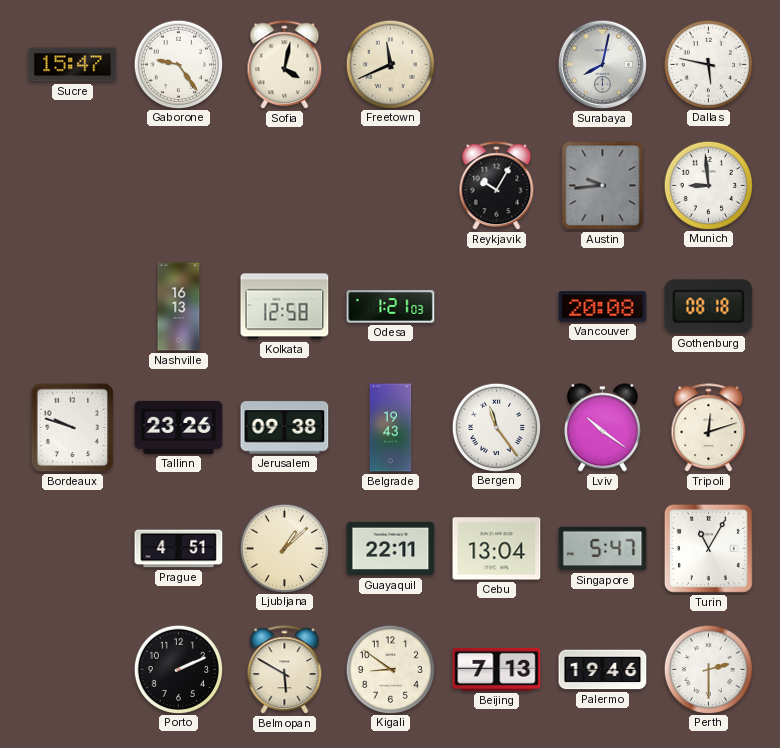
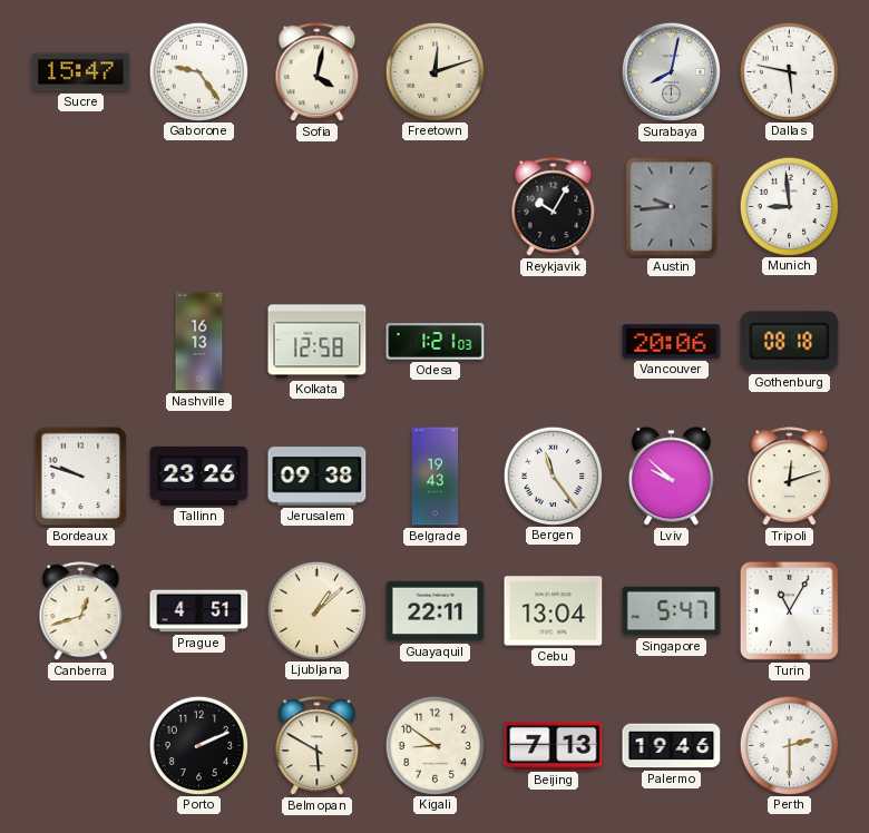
Freetown: 11:41 -> 12:12 (434, 71)
Vancouver: 20:08 -> 20:06 (672, 342)
Lviv: 10:21 -> 9:52 (671, 477)
Canberra: none -> 12:42 (81, 611)
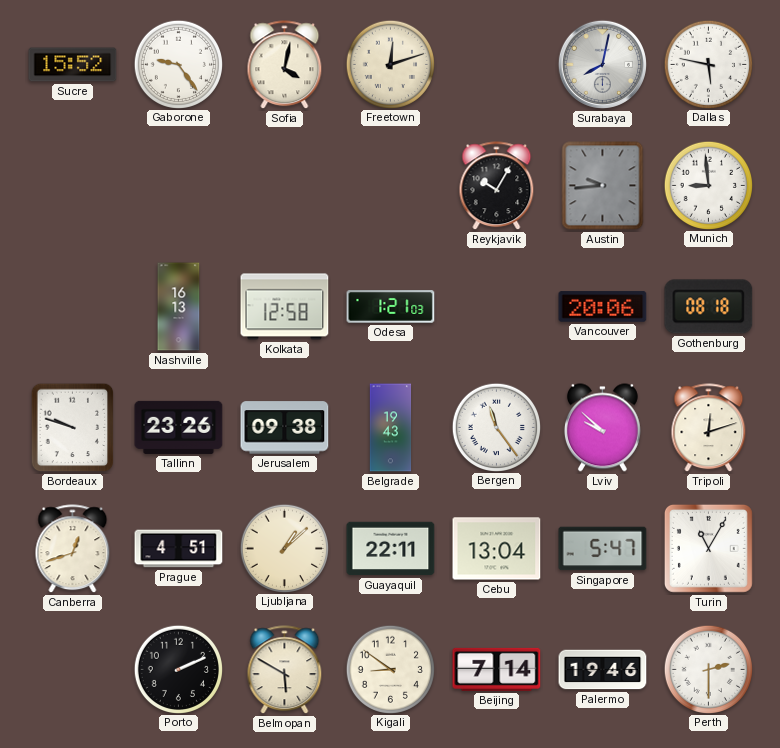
Sucre: 15:47 -> 15:52 (73, 65)
Beijing: 7:13 -> 7:14 (497, 669)
